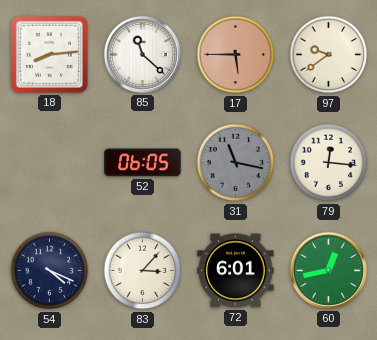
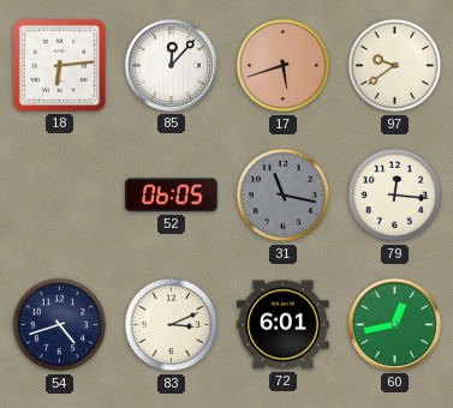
18: 8:14 -> 6:14 (59, 65)
85: 11:22 -> 12:07 (171, 65)
17: 5:45 -> 5:42 (284, 66)
54: 4:19 -> 4:42 (60, 325)
83: 3:07 -> 3:11 (172, 325)
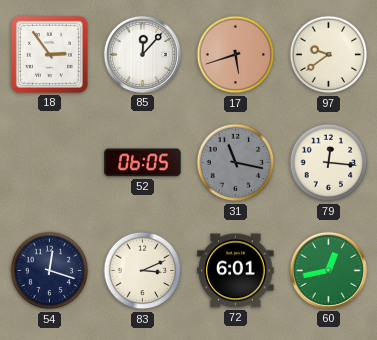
18: 6:14 -> 2:54 (49, 54)
54: 4:42 -> 12:18 (50, 271)
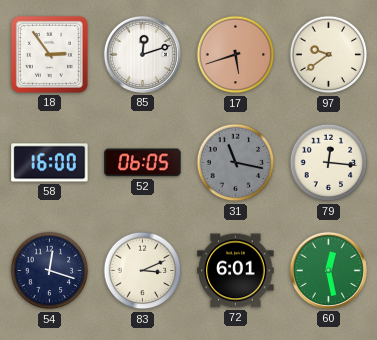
85: 12:07 -> 12:12 (142, 54)
58: none -> 16:00 (50, 163)
60: 12:43 -> 12:28 (328, 270)
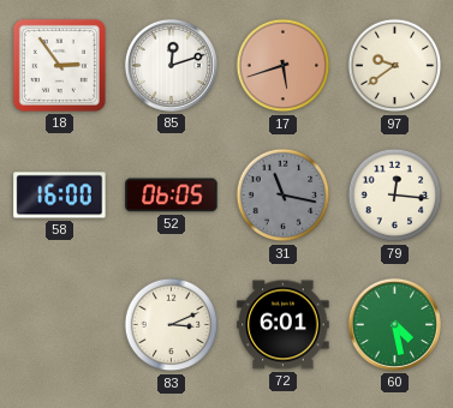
54: 12:18 -> none (50, 271)
60: 12:28 -> 4:28 (394, 324)
